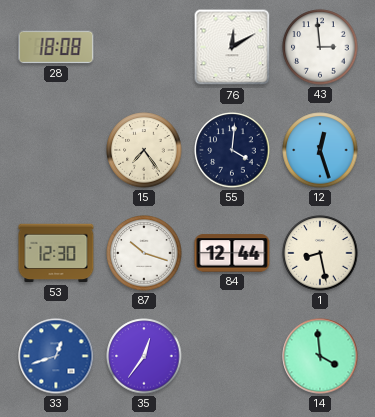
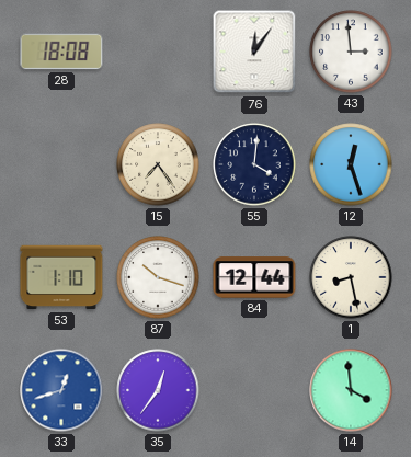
76: 12:10 -> 12:06 (254, 52)
53: 12:30 -> 1:10 (61, 277)
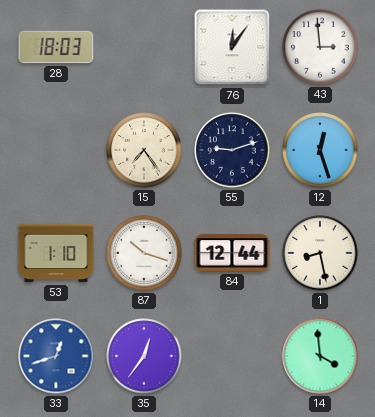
28: 18:08 -> 18:03 (56, 47)
55: 4:01 -> 9:12 (232, 150)
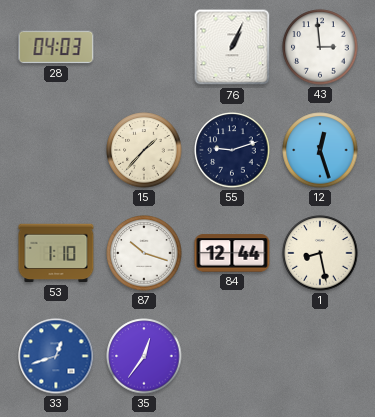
28: 18:03 -> 04:03 (56, 47)
76: 12:06 -> 1:04 (232, 47)
15: 7:24 -> 1:37 (144, 150)
14: 3:59 -> none (320, 356)
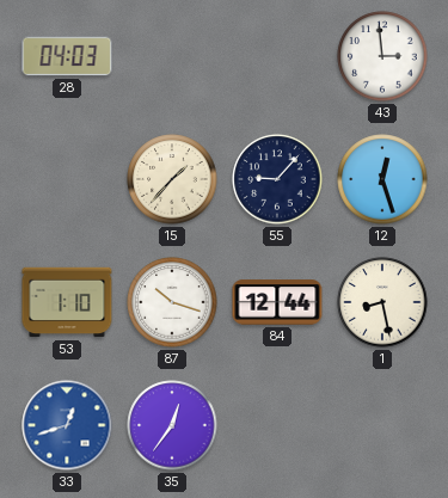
76: 1:04 -> none (232, 47)
55: 9:12 -> 9:07 (277, 179)
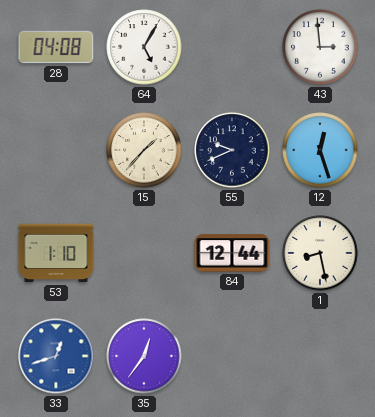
28: 04:03 -> 04:08 (56, 47)
64: none -> 5:05 (144, 47)
55: 9:07 -> 9:41 (232, 150)
87: 10:18 -> none (172, 302)
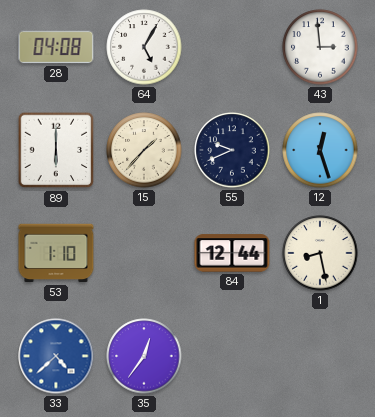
89: none -> 6:00 (56, 150)
33: 12:42 -> 4:38 (56, 356)
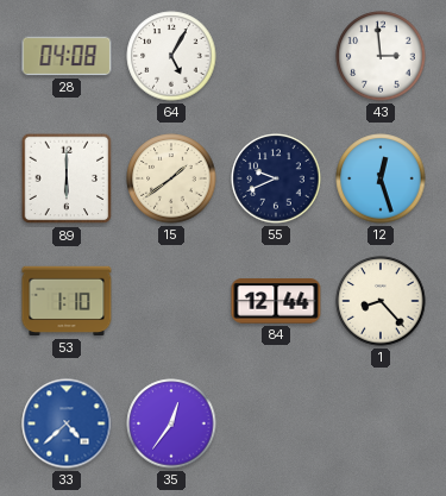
15: 1:37 -> 1:39 (171, 178)
1: 8:28 -> 8:23 (381, 301)
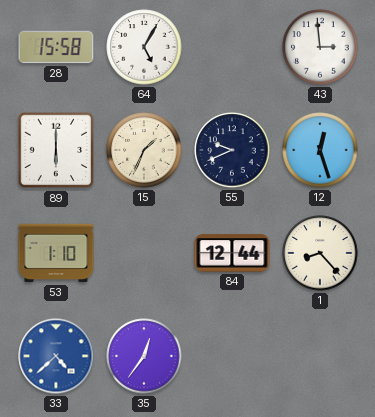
28: 04:08 -> 15:58 (56, 47)
15: 1:39 -> 1:34 (144, 150)
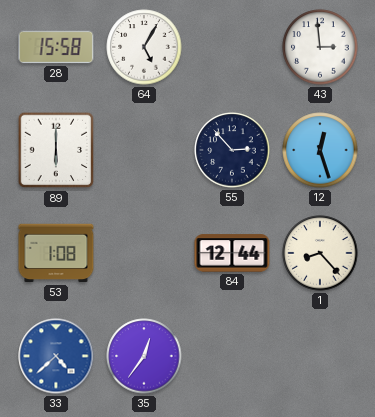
15: 1:34 -> none (144, 150)
55: 9:41 -> 2:53 (232, 150)
53: 1:10 -> 1:08 (56, 253)
